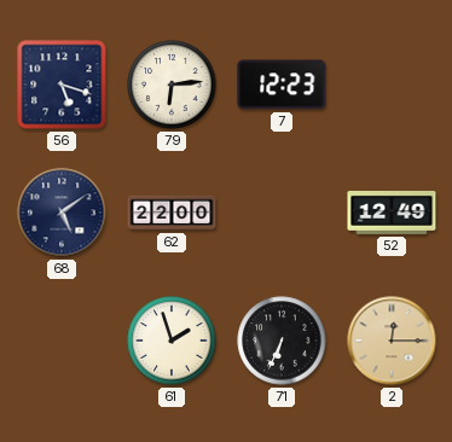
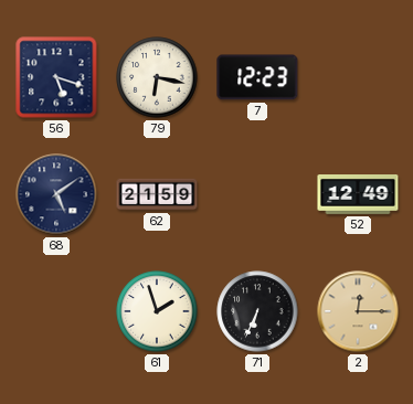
79: 6:14 -> 6:17 (157, 77)
62: 22:00 -> 21:59 (157, 194)
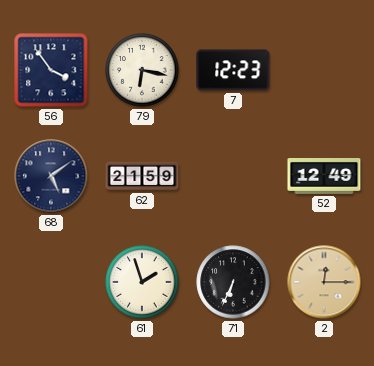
56: 5:18 -> 3:54 (51, 70)
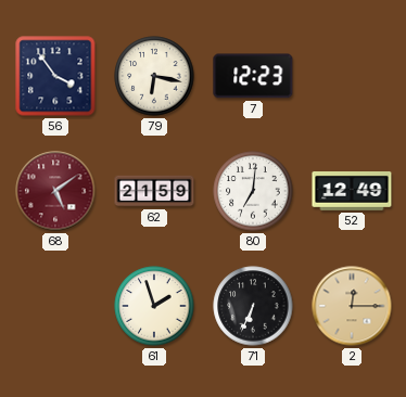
68 dial: navy -> burgundy (55, 191)
80: none -> 7:01 (253, 191)
